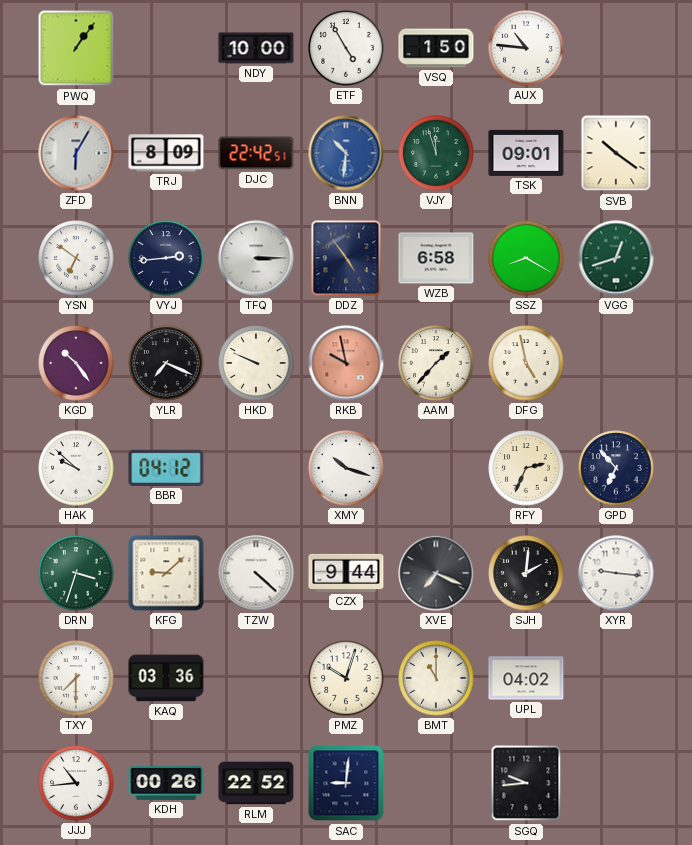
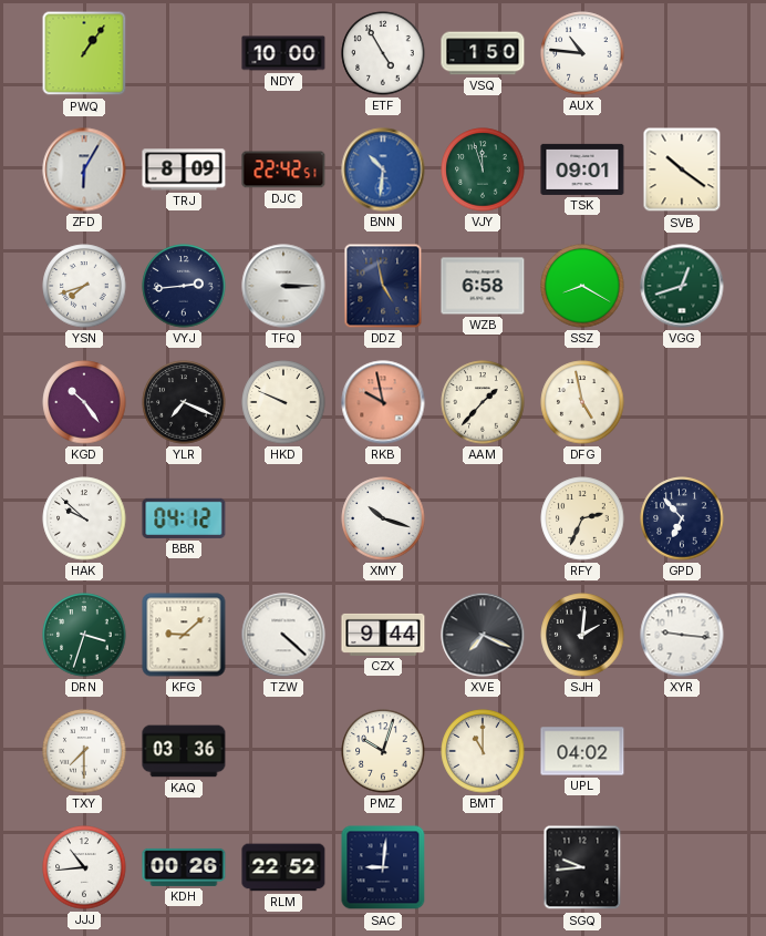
YSN: 6:51 -> 7:42 (84, 286)
DDZ: 4:54 -> 4:58 (383, 286)
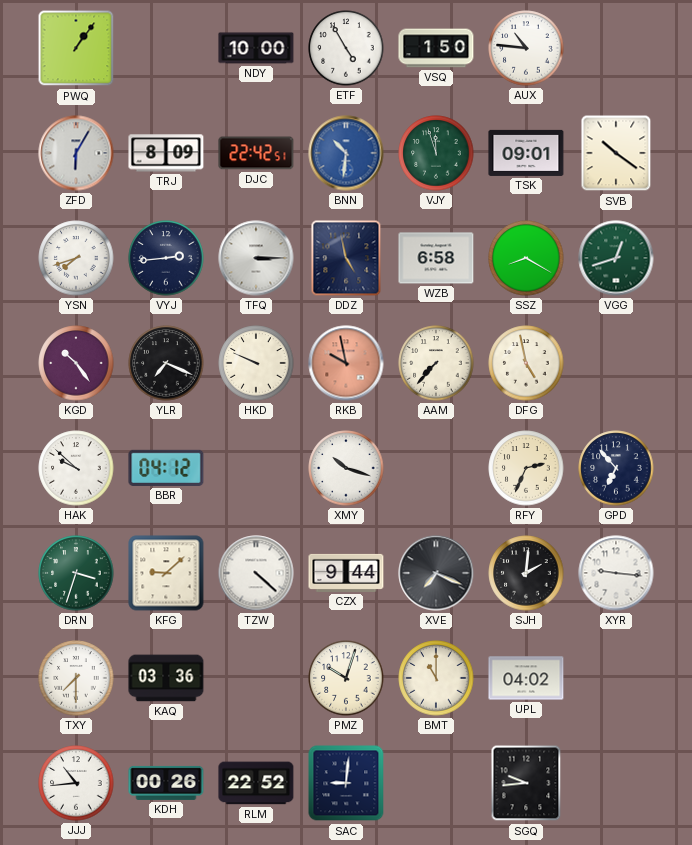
AAM: 1:37 -> 7:37 (436, 363)
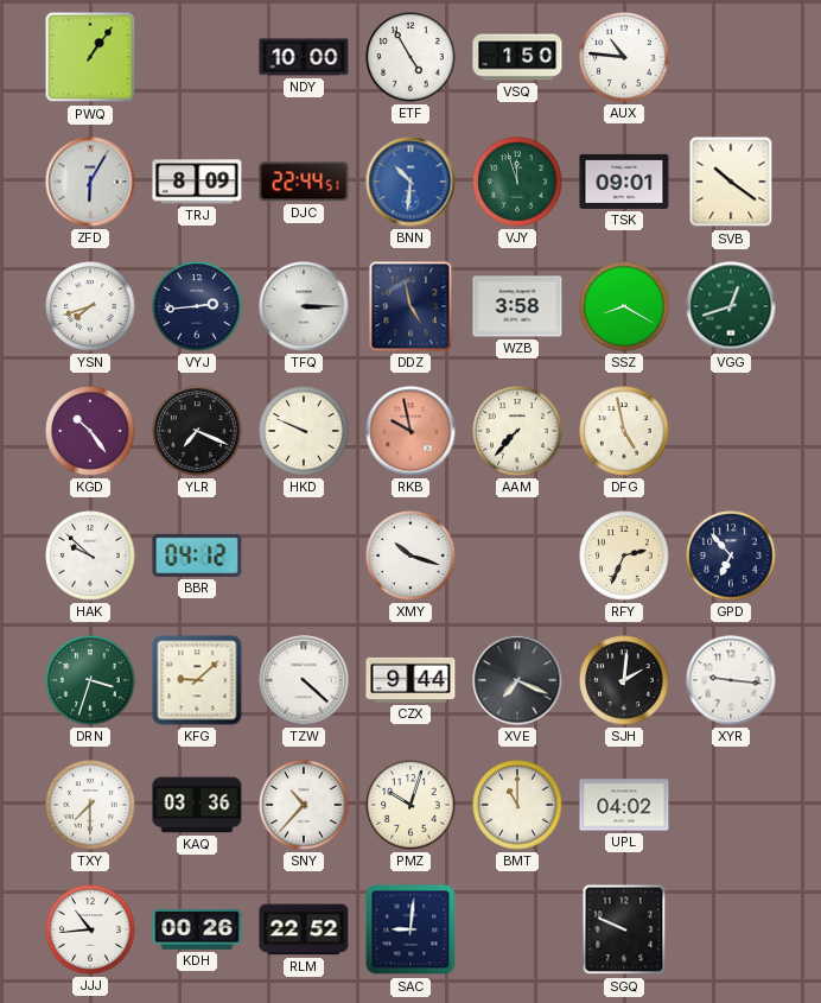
DJC: 22:42 -> 22:44 (304, 182)
WZB: 6:58 -> 3:58 (517, 306)
SNY: none -> 10:37 (304, 805)
SGQ: 9:44 -> 9:49 (624, 929)
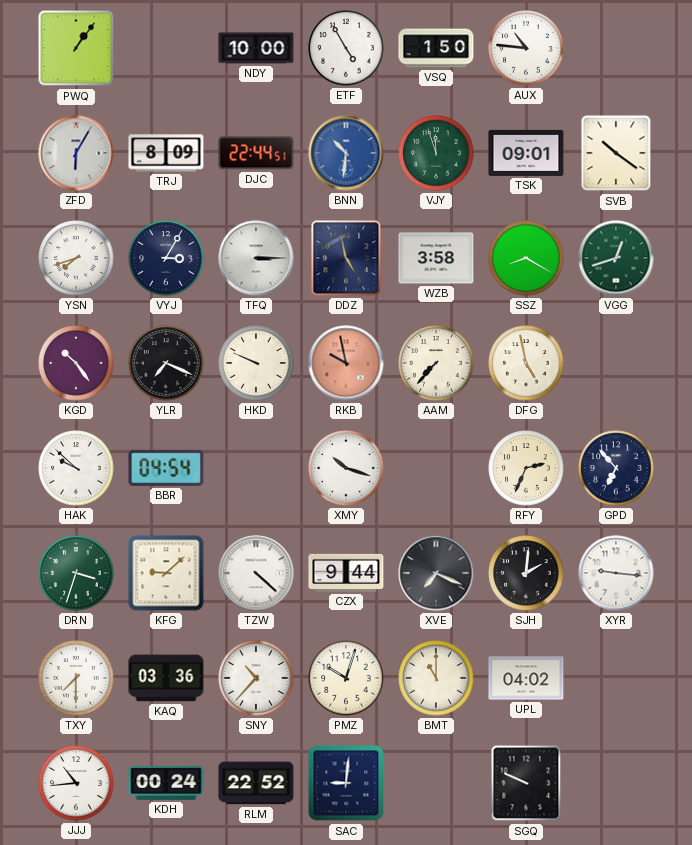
VYJ: 2:44 -> 3:05 (166, 258)
BBR: 04:12 -> 04:54 (166, 468)
KDH: 00:26 -> 00:24 (166, 783)
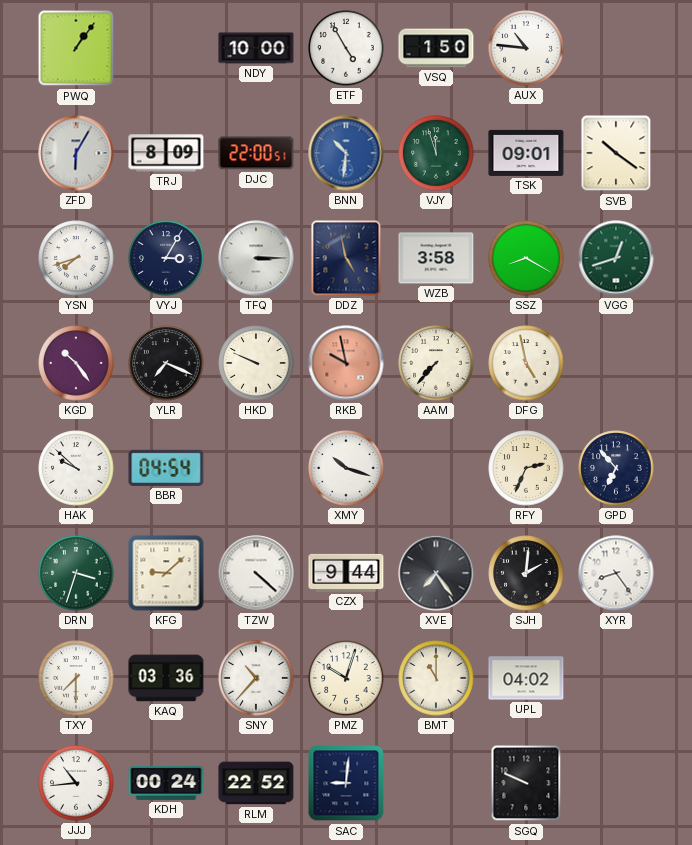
DJC: 22:44 -> 22:00 (256, 153)
XVE: 7:19 -> 7:24 (436, 573)
XYR: 9:16 -> 8:24 (616, 573)
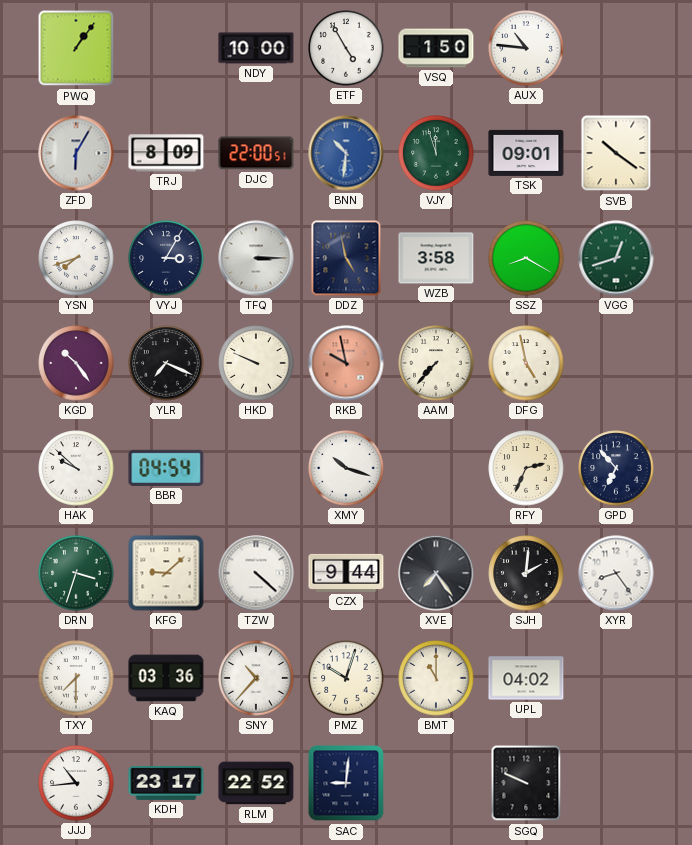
KDH: 00:24 -> 23:17 (166, 783)
